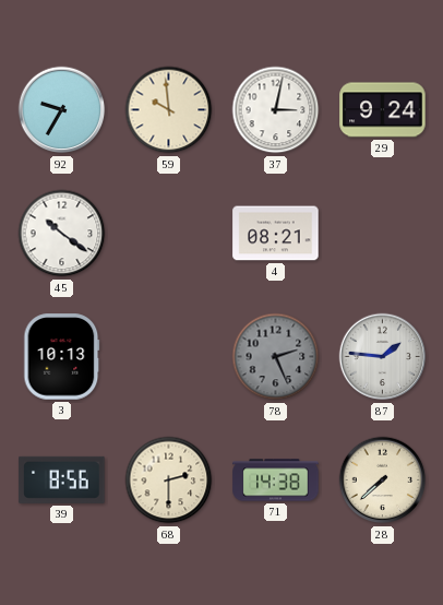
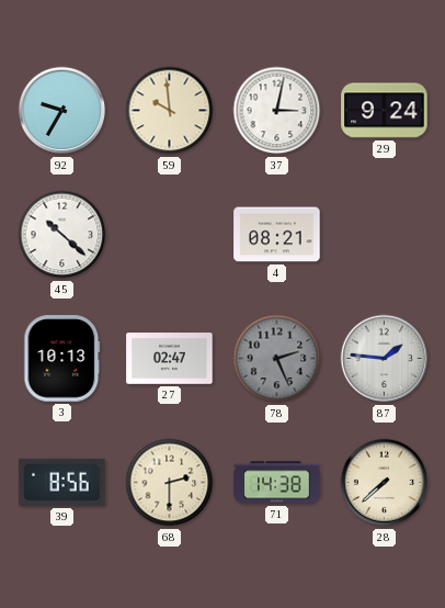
45: 10:21 -> 10:22 (62, 235)
27: none -> 02:47 (170, 359)
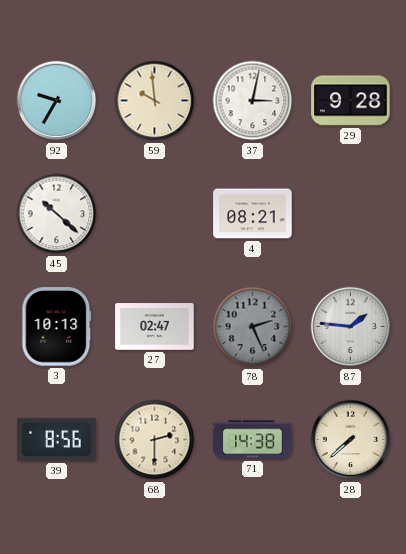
29: 9:24 -> 9:28 (351, 101)
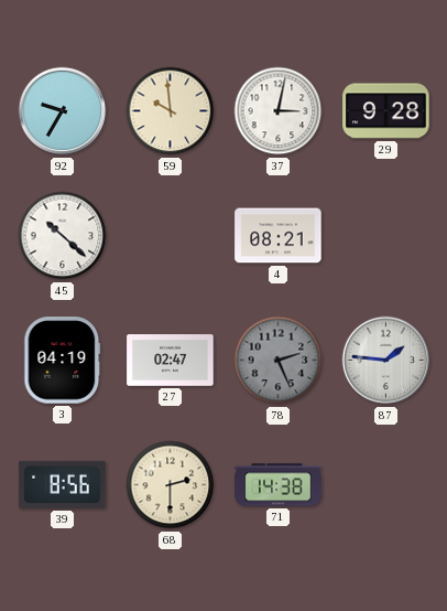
3: 10:13 -> 04:19 (63, 361)
28: 7:38 -> none (351, 440)
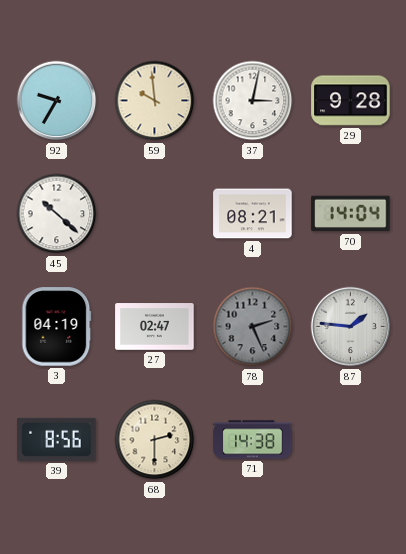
70: none -> 14:04 (351, 214)
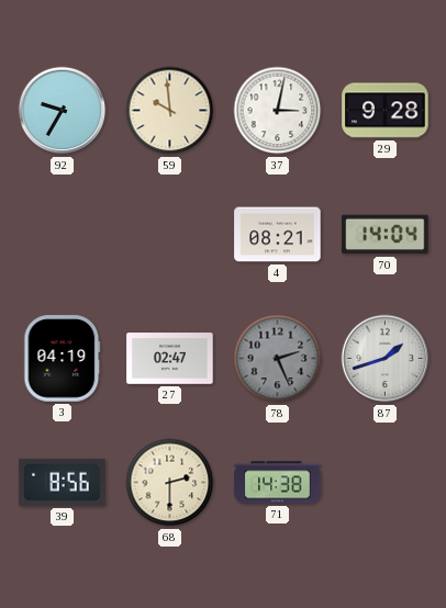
45: 10:22 -> none (57, 214)
87: 1:46 -> 1:42 (386, 359)
